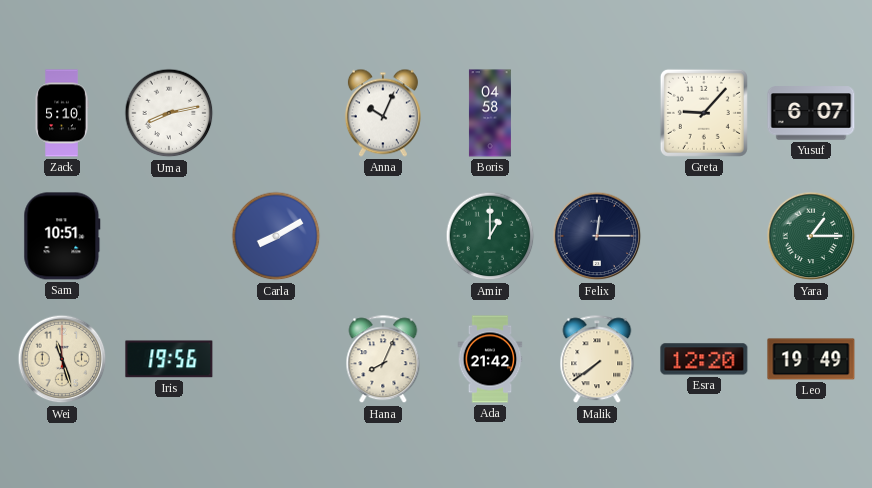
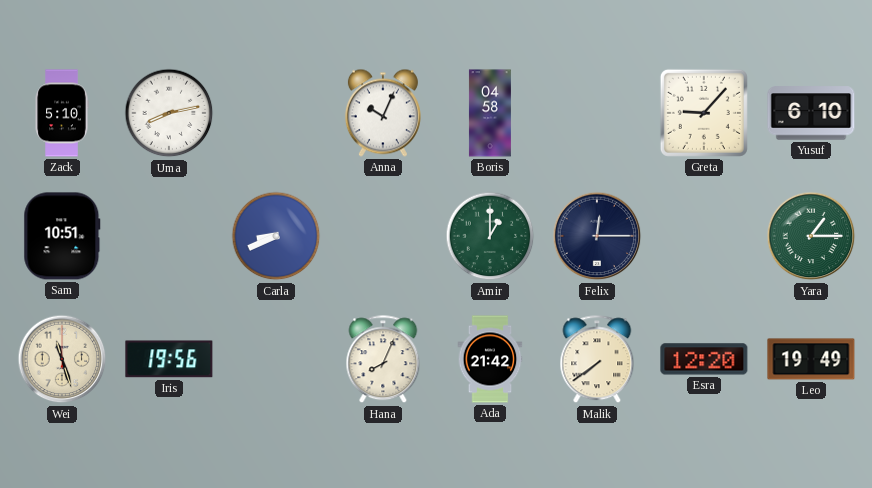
Yusuf: 6:07 -> 6:10 (811, 113)
Carla: 8:10 -> 8:41 (276, 236)
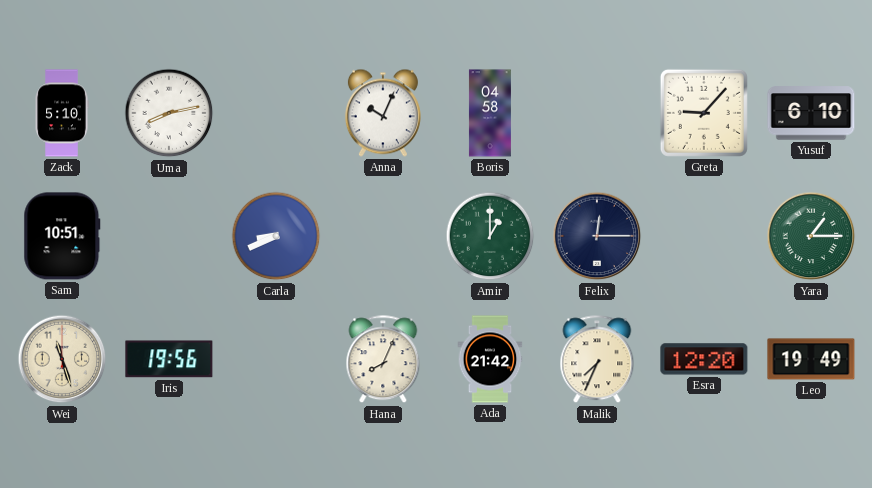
Malik: 7:39 -> 7:34 (597, 360)
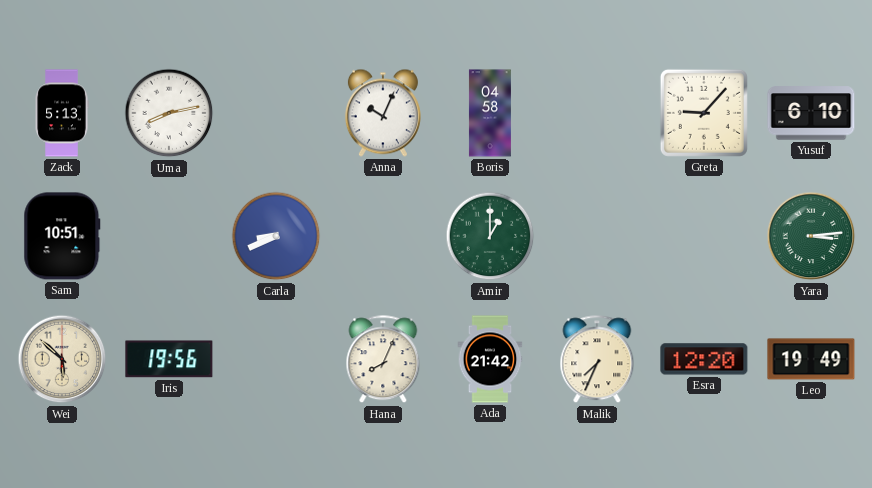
Zack: 5:10 -> 5:13 (62, 113)
Felix: 12:15 -> none (597, 236)
Yara: 1:15 -> 3:14 (811, 236)
Wei: 11:27 -> 5:52 (62, 359)
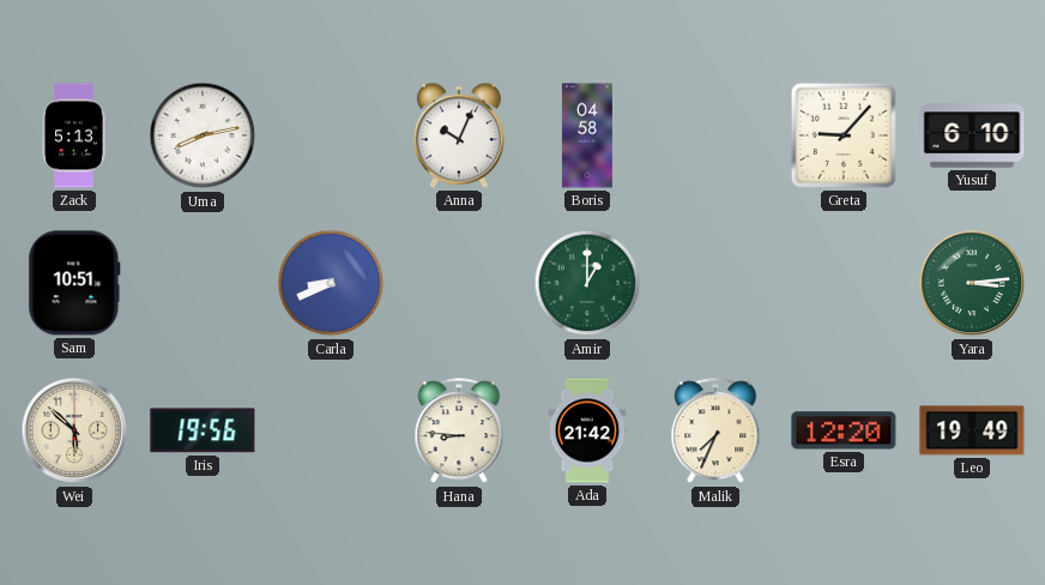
Hana: 8:04 -> 8:46 (459, 432)
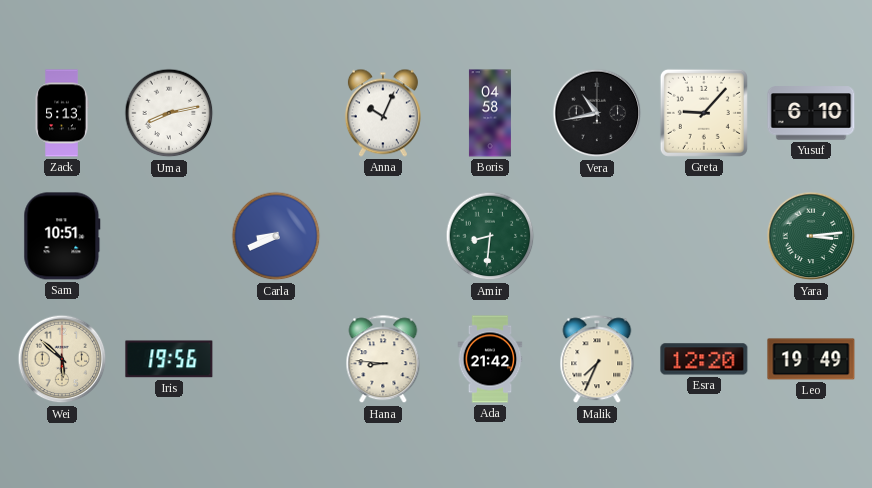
Vera: none -> 10:43 (597, 113)
Amir: 1:00 -> 8:31 (490, 236)
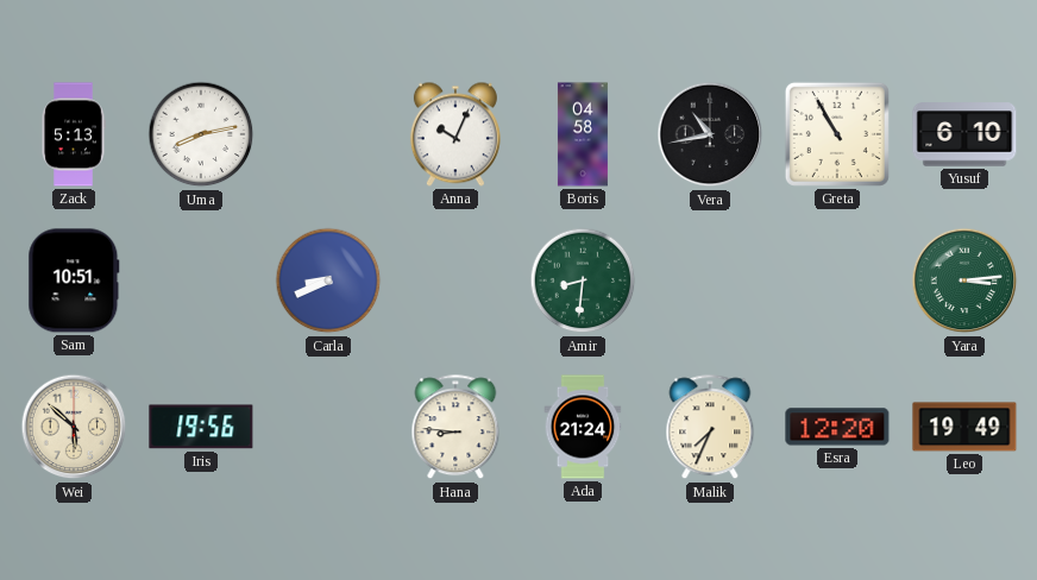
Greta: 9:07 -> 10:55 (837, 134)
Ada: 21:42 -> 21:24 (583, 427)
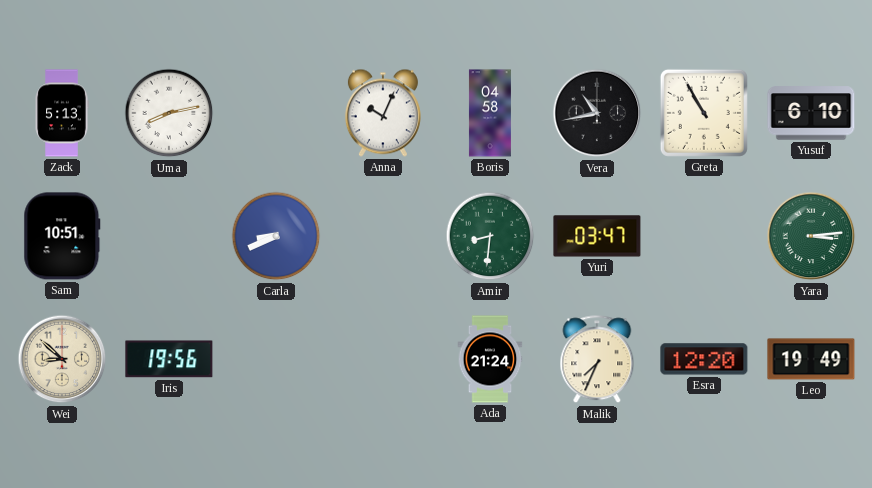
Yuri: none -> 03:47 (597, 236)
Wei: 5:52 -> 8:52 (62, 359)
Hana: 8:46 -> none (455, 428)
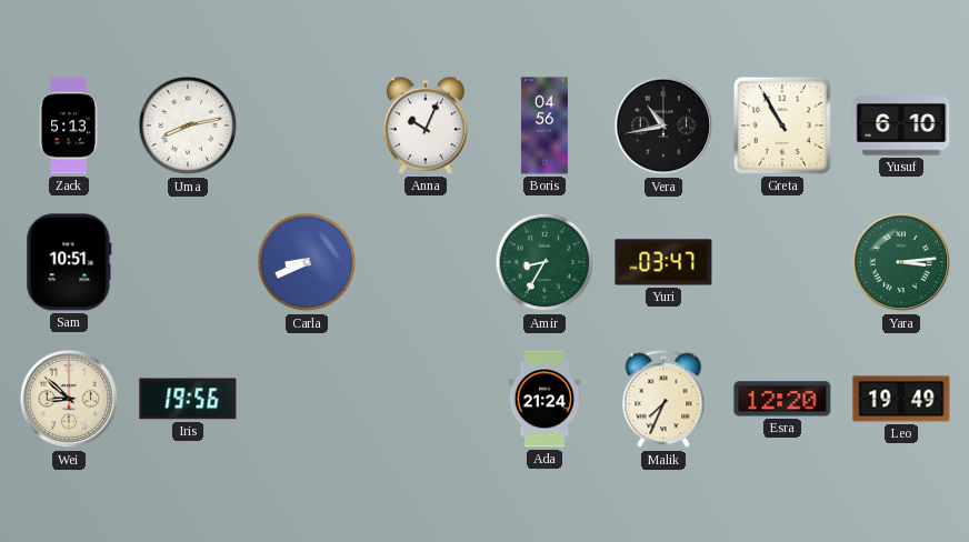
Boris: 04:58 -> 04:56 (545, 126)
Amir: 8:31 -> 8:35 (545, 262)
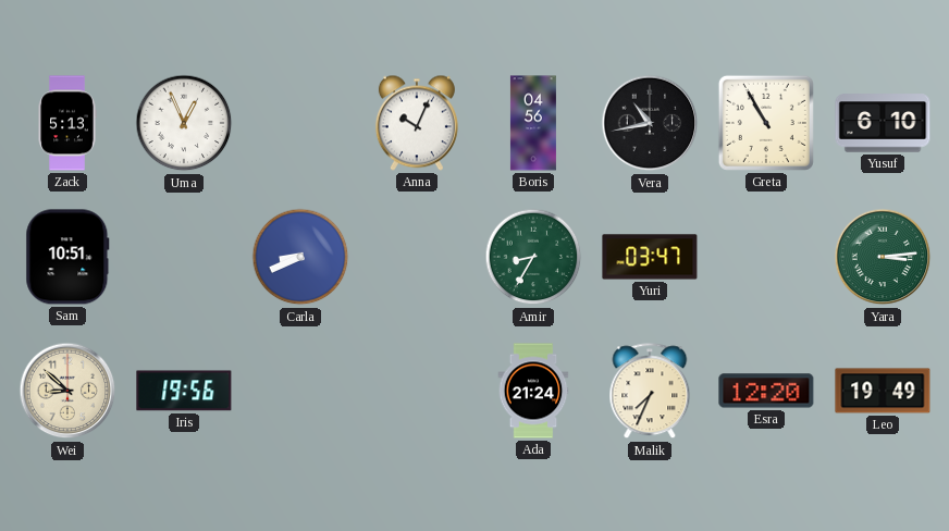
Uma: 8:13 -> 12:56 (184, 123)
